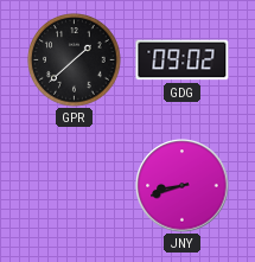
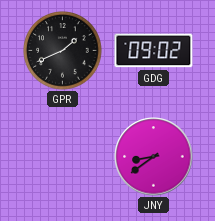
GPR: 1:38 -> 1:41 (63, 51)
JNY: 8:42 -> 8:39 (154, 157)
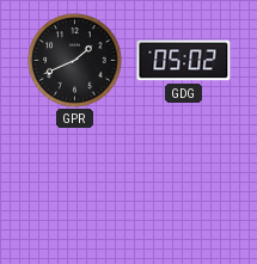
GDG: 09:02 -> 05:02 (184, 61)
JNY: 8:39 -> none (154, 157)
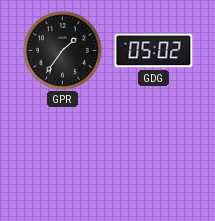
GPR: 1:41 -> 1:36 (63, 51)
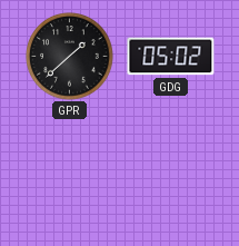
GPR: 1:36 -> 1:38 (70, 57)
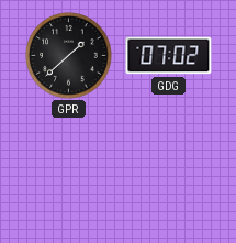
GDG: 05:02 -> 07:02 (169, 56)
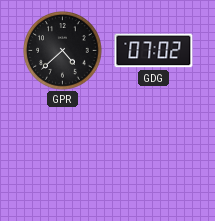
GPR: 1:38 -> 4:38 (63, 51)
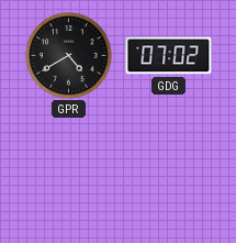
GPR: 4:38 -> 4:40 (69, 56)
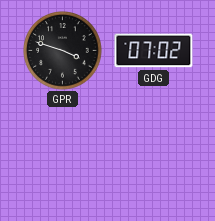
GPR: 4:40 -> 3:48 (63, 51)
